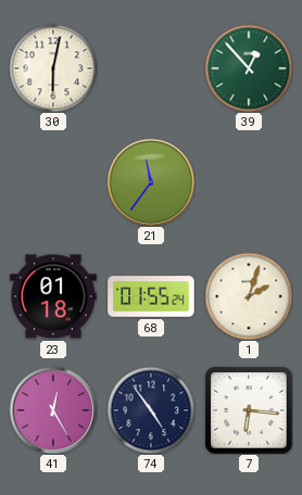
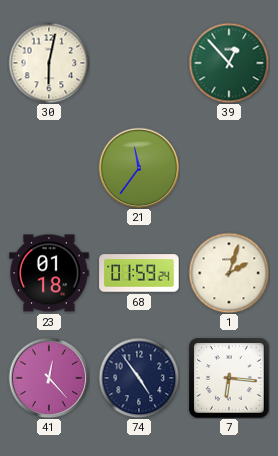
68: 01:55 -> 01:59 (139, 273)
41: 12:25 -> 12:23 (49, 378)
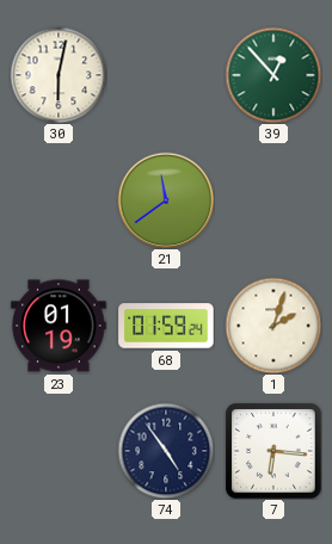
21: 11:36 -> 11:39 (166, 200)
23: 01:18 -> 01:19 (59, 326)
41: 12:23 -> none (49, 378)
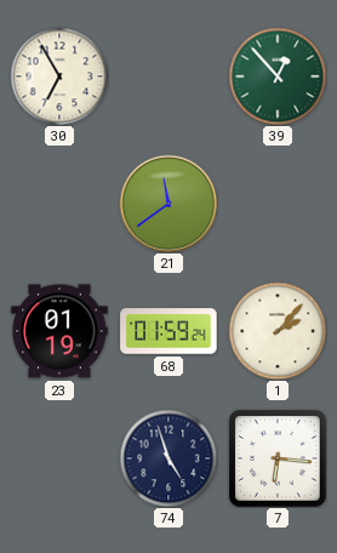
30: 6:02 -> 6:55 (59, 76)
1: 2:03 -> 2:07 (278, 331)
74: 4:54 -> 4:57 (168, 458)
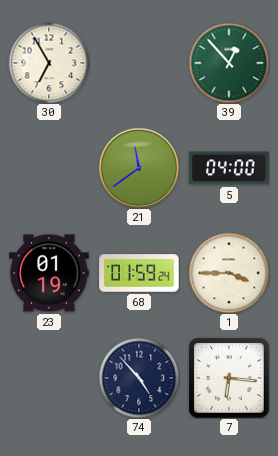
5: none -> 04:00 (229, 168)
1: 2:07 -> 3:45 (229, 273)
74: 4:57 -> 4:53 (139, 378)
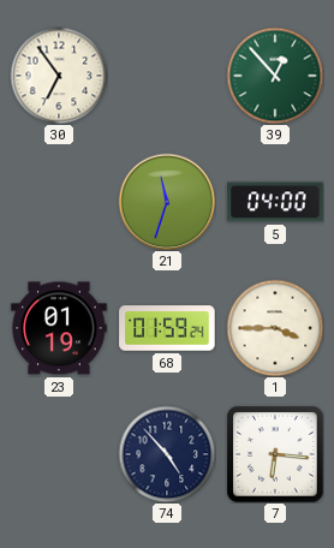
30: 6:55 -> 6:54 (59, 76)
21: 11:39 -> 11:33 (167, 202)
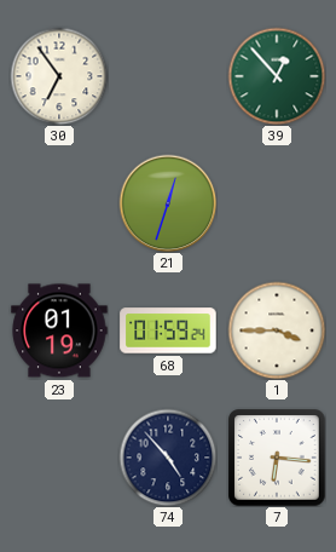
21: 11:33 -> 12:33 (168, 203)
5: 04:00 -> none (275, 202)
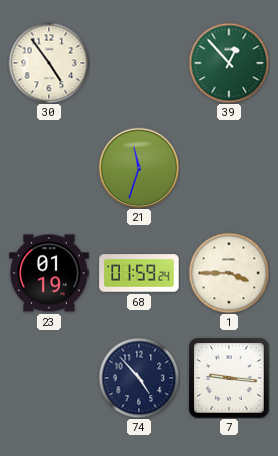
30: 6:54 -> 4:54 (49, 63)
21: 12:33 -> 11:33 (139, 168)
7: 6:16 -> 9:16 (229, 378)
